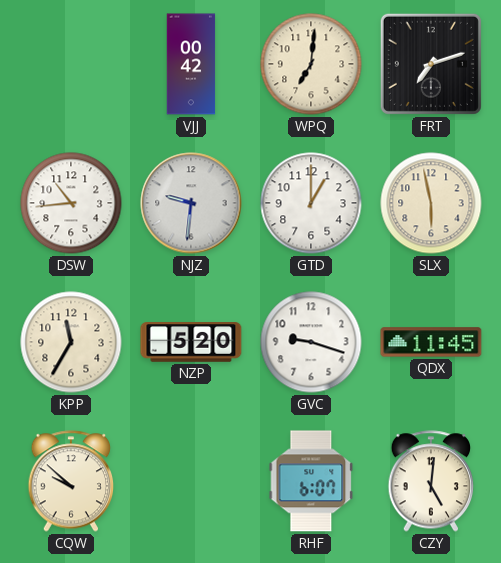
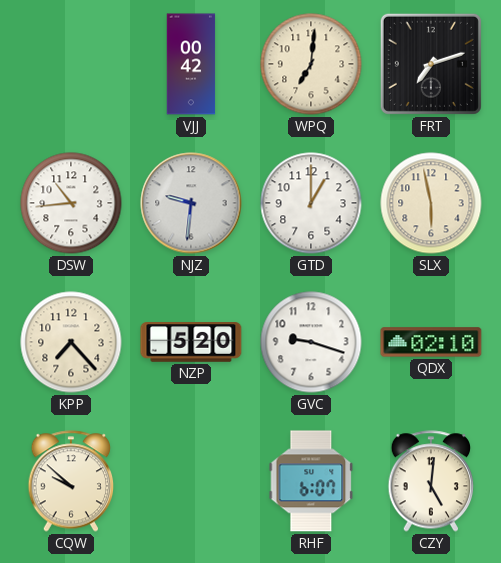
KPP: 11:35 -> 7:23 (71, 342)
QDX: 11:45 -> 02:10 (431, 342)
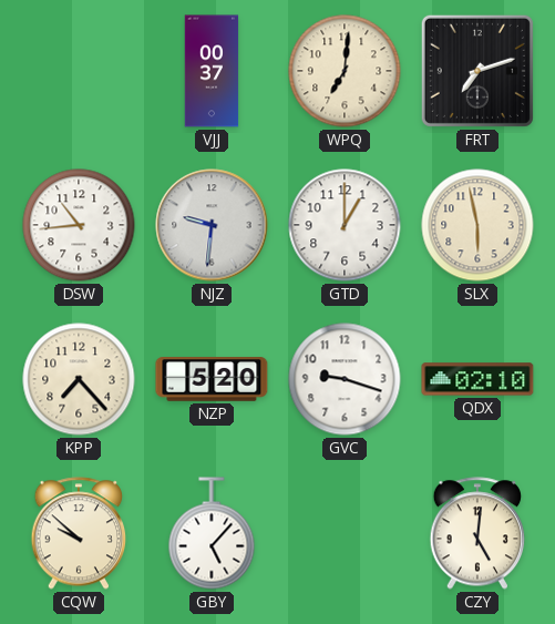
VJJ: 00:42 -> 00:37 (212, 71)
GBY: none -> 5:07 (212, 533)
RHF: 6:07 -> none (311, 481)
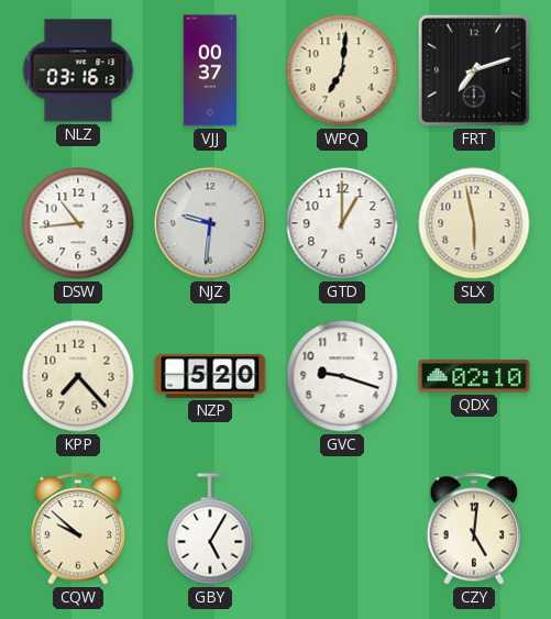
NLZ: none -> 03:16 (78, 70)
GBY: 5:07 -> 5:05 (210, 529)
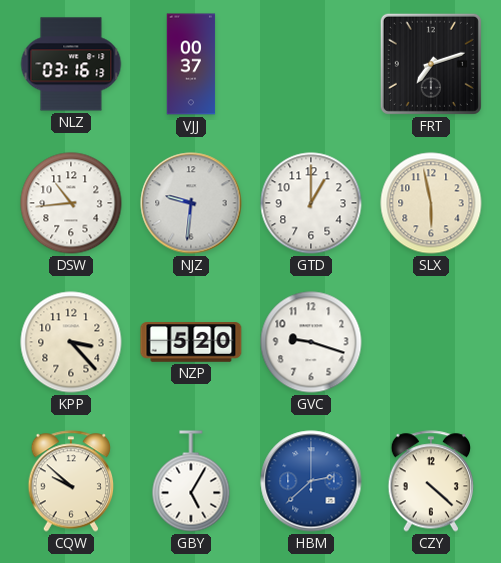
WPQ: 7:01 -> none (342, 70)
KPP: 7:23 -> 3:23 (71, 342)
QDX: 02:10 -> none (474, 376)
HBM: none -> 2:38 (311, 481)
CZY: 5:01 -> 4:22 (431, 481)
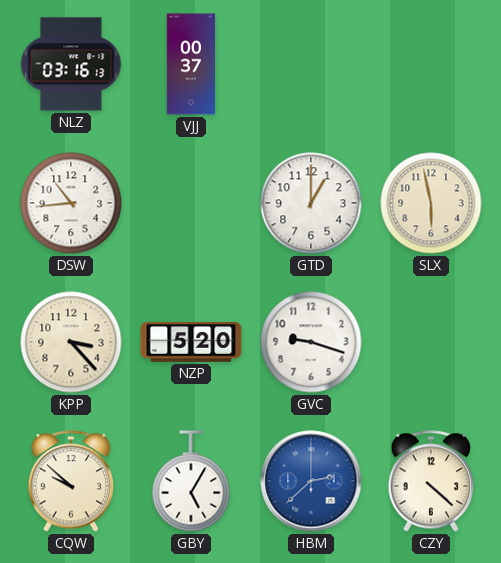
FRT: 7:12 -> none (431, 64)
NJZ: 9:31 -> none (191, 203)
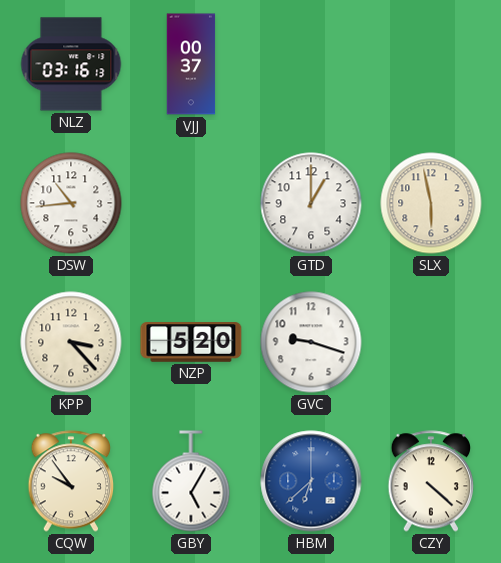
CQW: 9:52 -> 9:54 (71, 481)
HBM: 2:38 -> 6:38 (311, 481)
